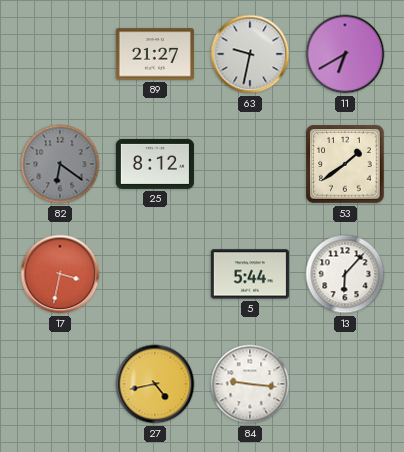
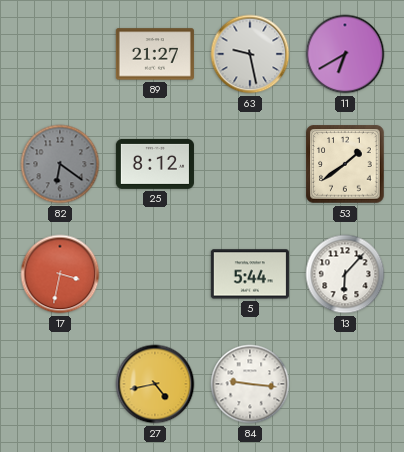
63: 9:32 -> 9:28 (250, 54)
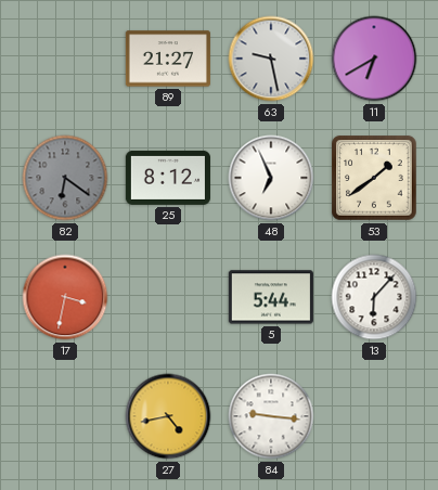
48: none -> 6:56 (271, 178)
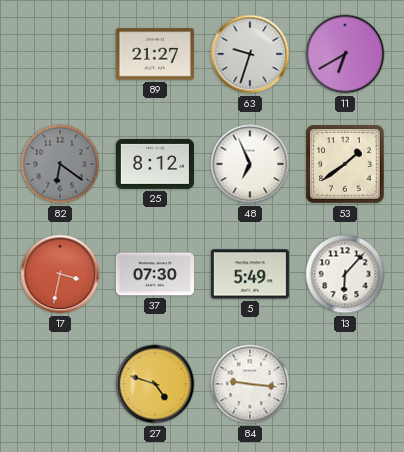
63: 9:28 -> 9:33 (250, 54)
37: none -> 07:30 (155, 274)
5: 5:44 -> 5:49 (250, 274)
27: 4:43 -> 4:48 (155, 384)
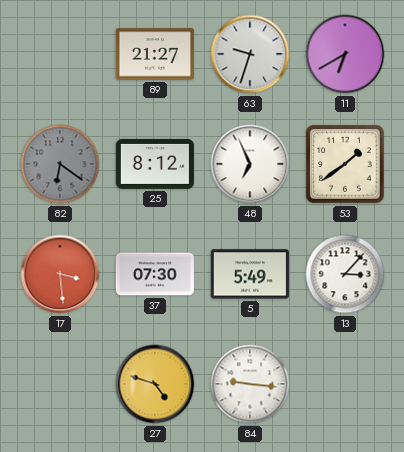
17: 3:32 -> 3:29 (60, 274)
13: 6:07 -> 3:07 (345, 274)
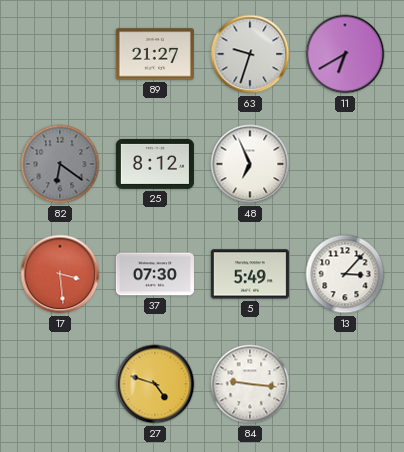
53: 1:39 -> none (345, 164)
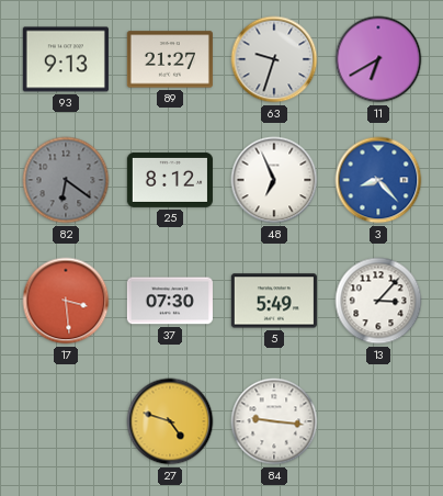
93: none -> 9:13 (66, 59)
3: none -> 8:23 (378, 180)
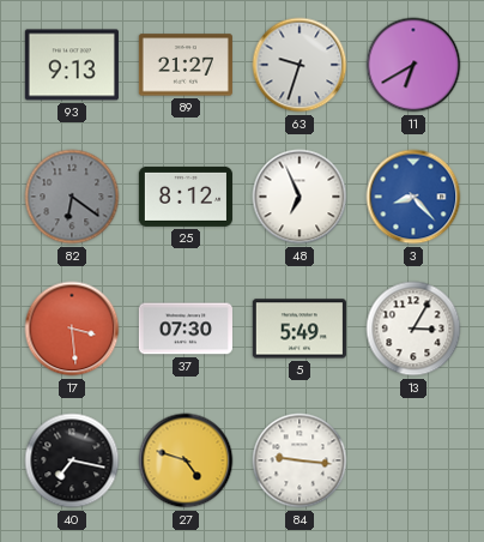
13: 3:07 -> 3:05 (413, 329)
40: none -> 7:17 (72, 460)
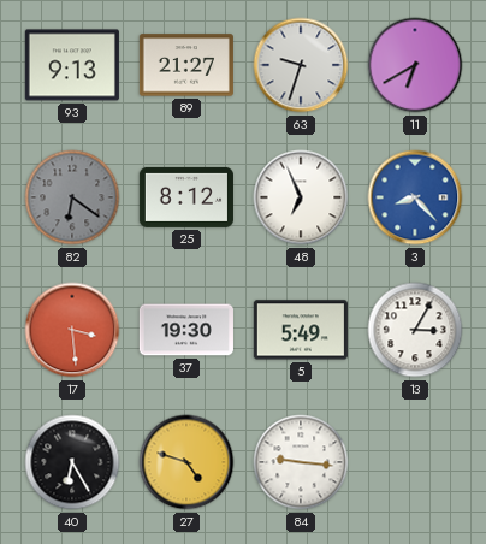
37: 07:30 -> 19:30 (186, 330)
40: 7:17 -> 6:25 (72, 462)
